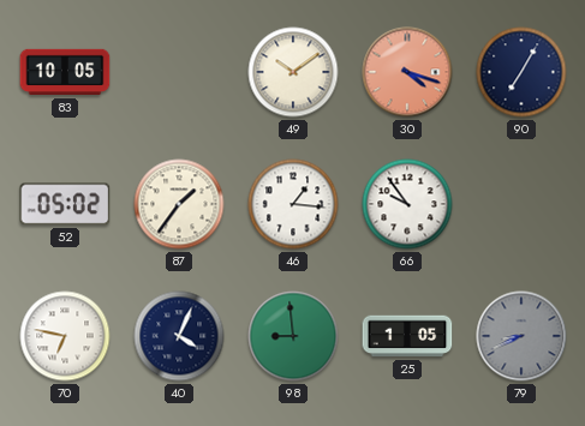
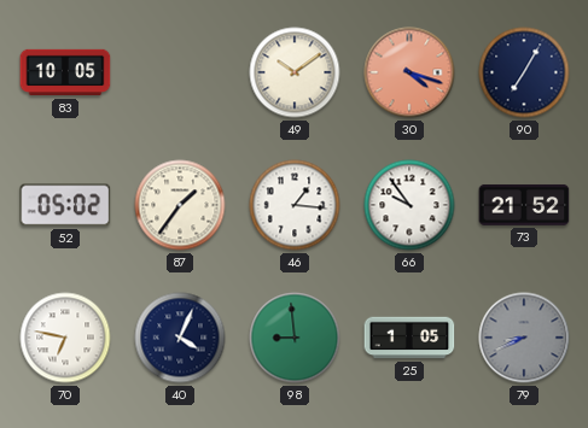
73: none -> 21:52 (524, 205)
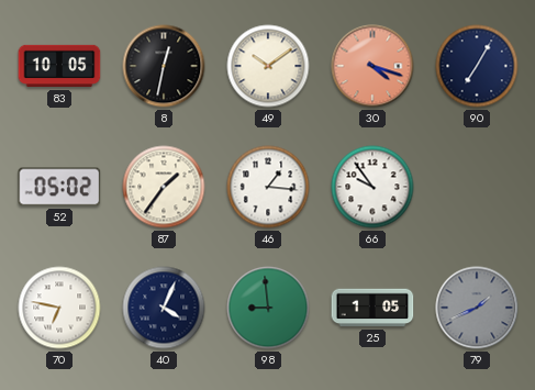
8: none -> 12:32 (164, 66)
73: 21:52 -> none (524, 205)
79: 8:41 -> 1:41 (477, 308)
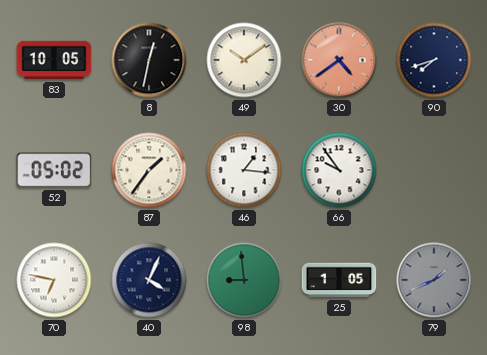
30: 4:18 -> 4:39 (339, 60)
90: 7:05 -> 7:42 (434, 60)
